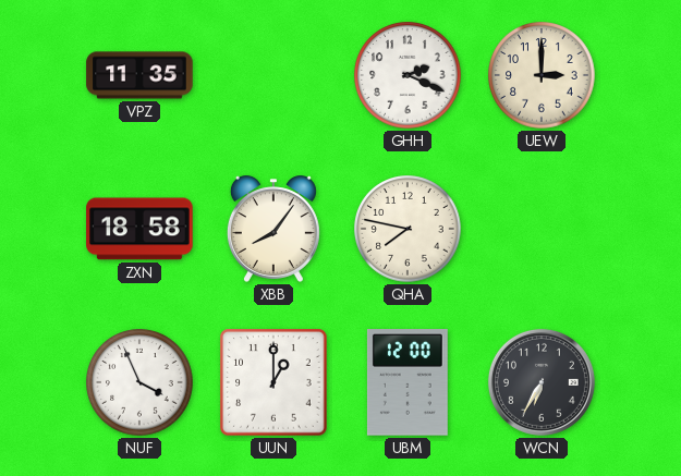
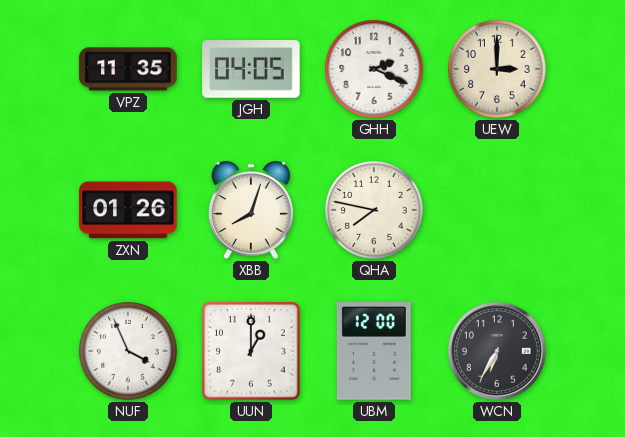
JGH: none -> 04:05 (251, 69)
ZXN: 18:58 -> 01:26 (128, 210)
XBB: 8:06 -> 8:03 (251, 210)
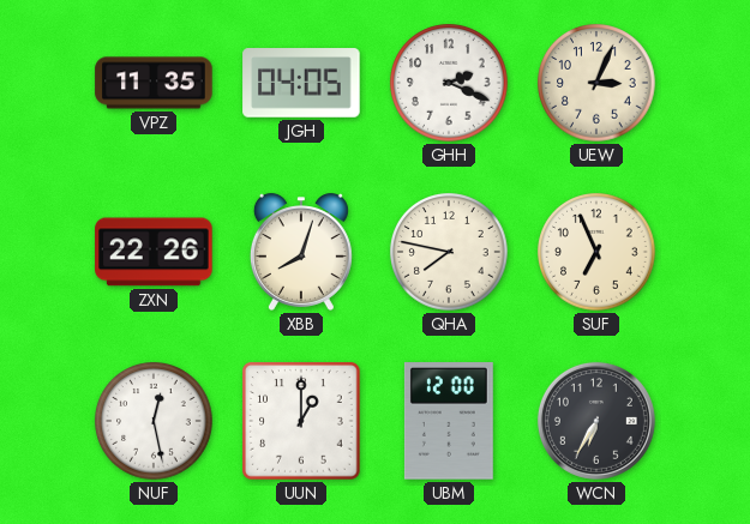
UEW: 3:00 -> 3:04 (596, 83)
ZXN: 01:26 -> 22:26 (154, 252)
SUF: none -> 6:56 (596, 252)
NUF: 3:56 -> 12:28 (154, 421)
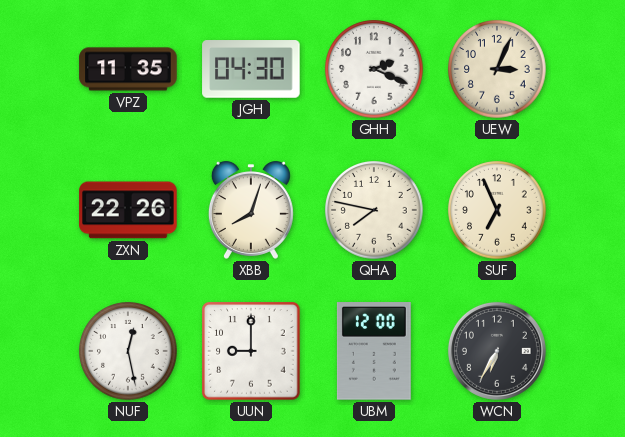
JGH: 04:05 -> 04:30 (251, 69)
UUN: 1:00 -> 9:00 (251, 351)
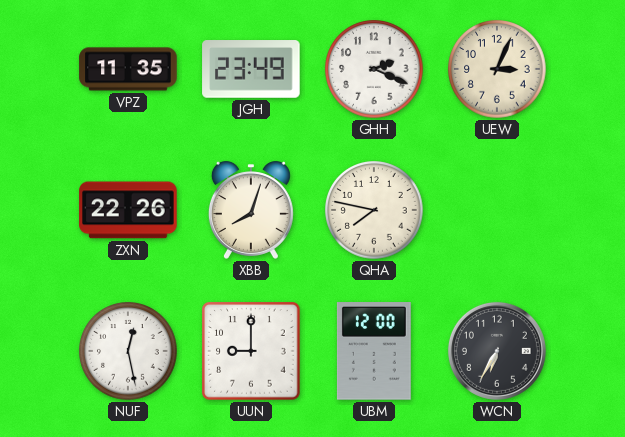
JGH: 04:30 -> 23:49 (251, 69)
SUF: 6:56 -> none (497, 210)
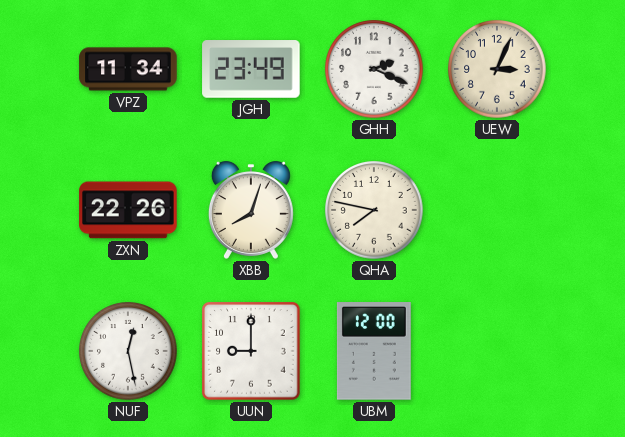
VPZ: 11:35 -> 11:34 (128, 69)
WCN: 6:35 -> none (497, 351)
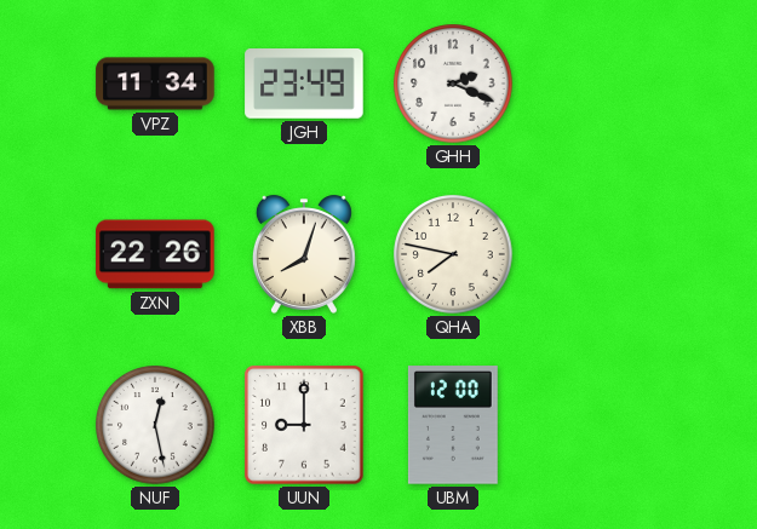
UEW: 3:04 -> none (497, 69)
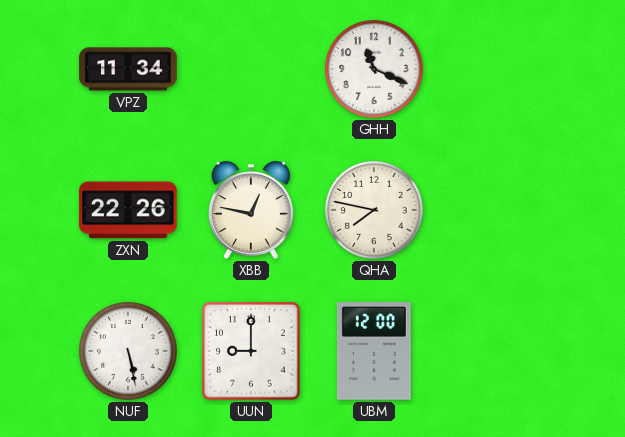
JGH: 23:49 -> none (304, 84)
GHH: 2:19 -> 11:19 (374, 69)
XBB: 8:03 -> 12:47 (251, 210)
NUF: 12:28 -> 5:28 (128, 351)
